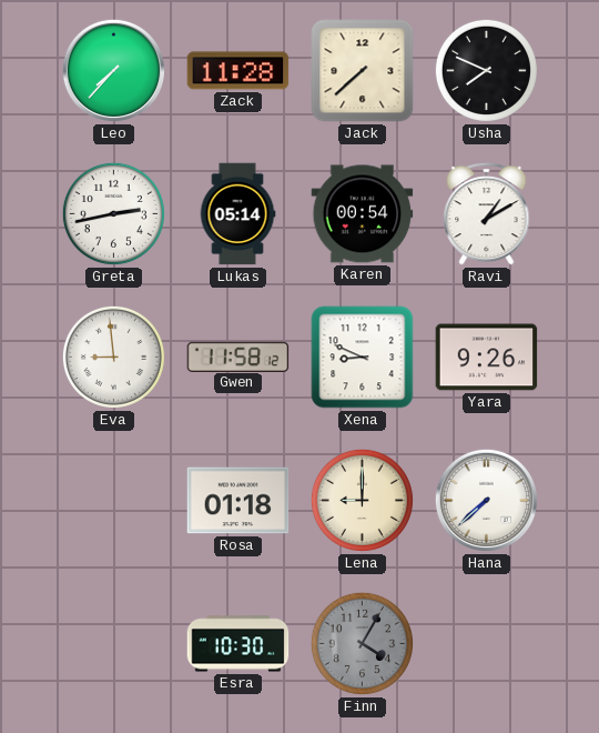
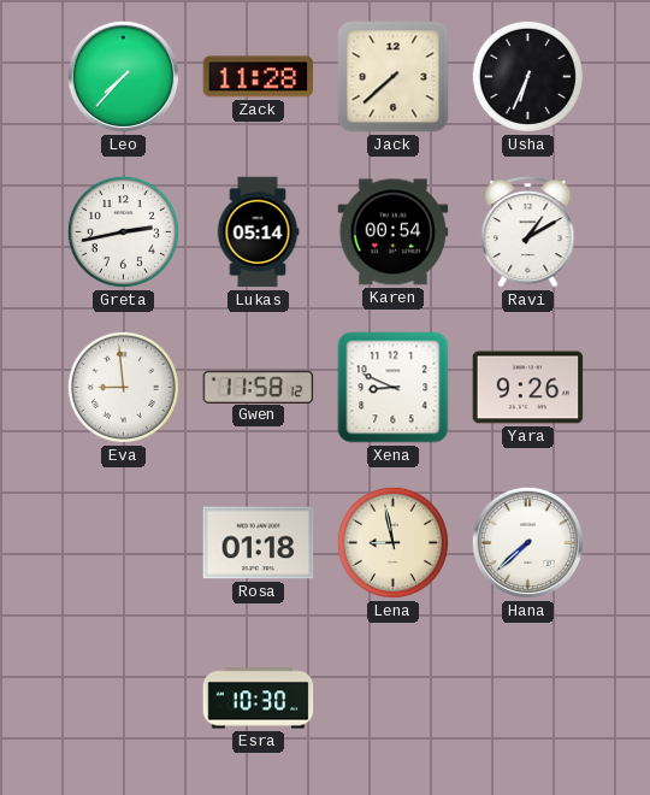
Usha: 7:49 -> 6:34 (527, 76)
Lena: 9:00 -> 8:58 (392, 542)
Finn: 4:05 -> none (362, 643)
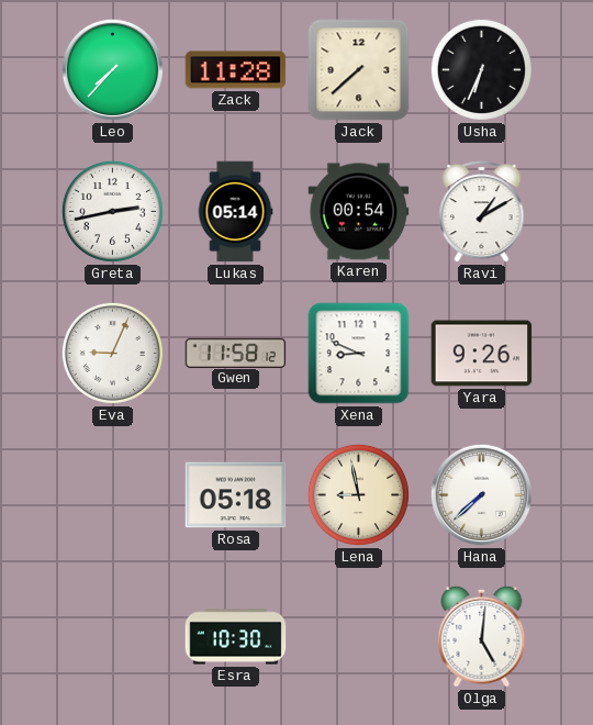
Eva: 8:59 -> 9:04 (112, 353)
Rosa: 01:18 -> 05:18 (236, 495)
Olga: none -> 5:01 (482, 636)
